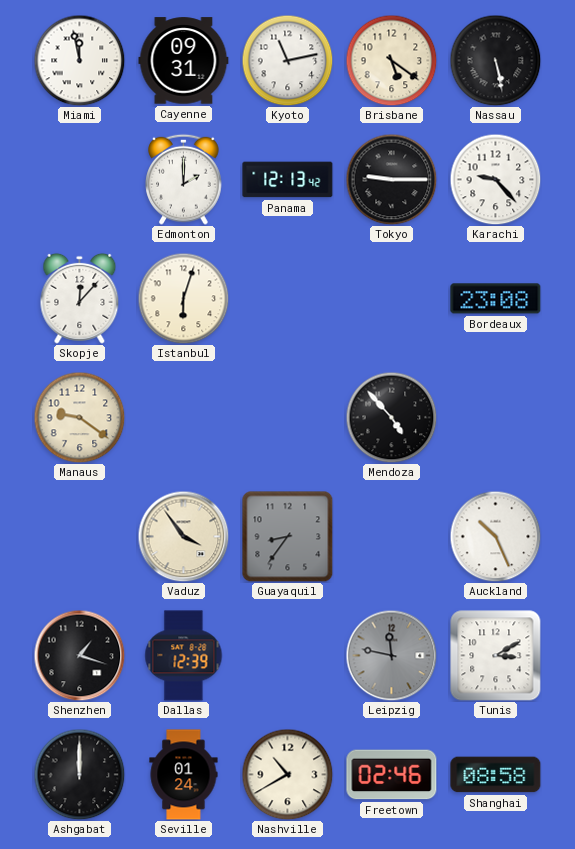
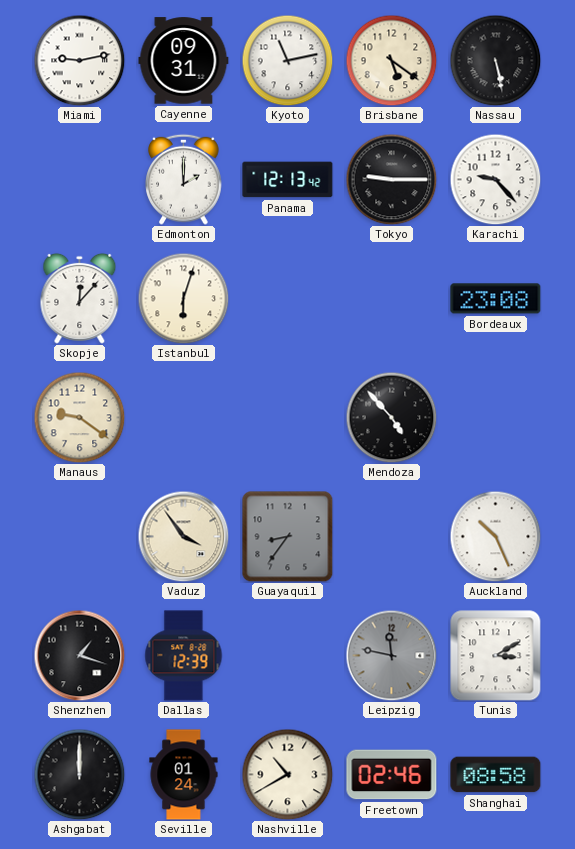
Miami: 11:58 -> 9:13 (79, 60)
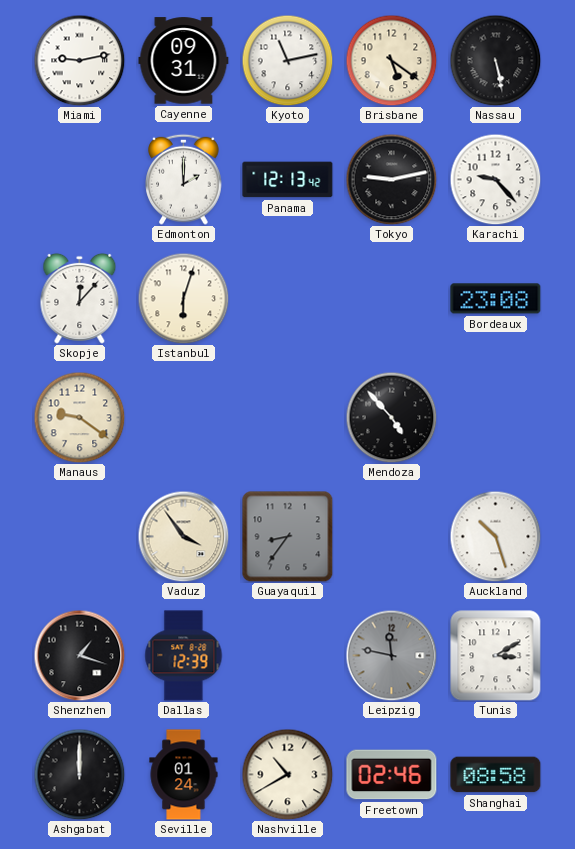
Tokyo: 9:15 -> 9:13 (391, 179)
Auckland: 10:26 -> 10:27 (495, 536)
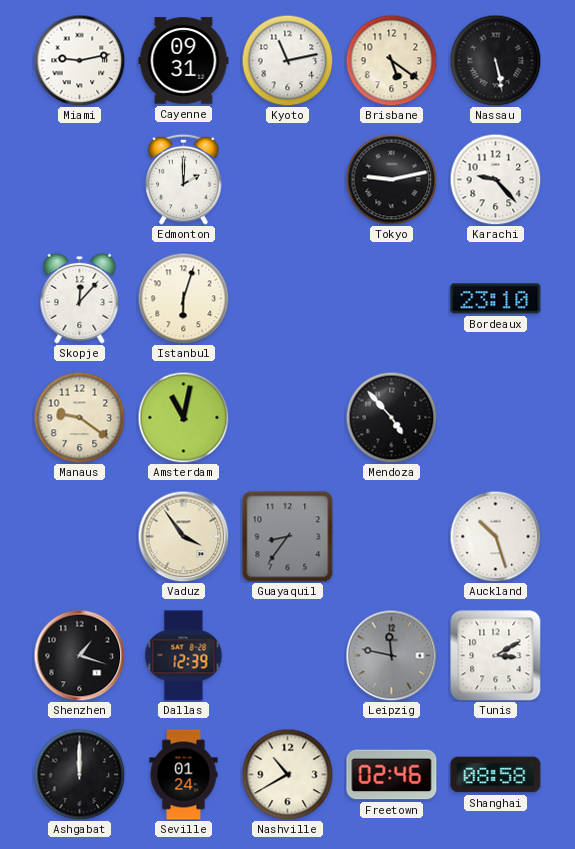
Panama: 12:13 -> none (288, 180)
Bordeaux: 23:08 -> 23:10 (496, 299)
Amsterdam: none -> 11:02 (183, 417)
